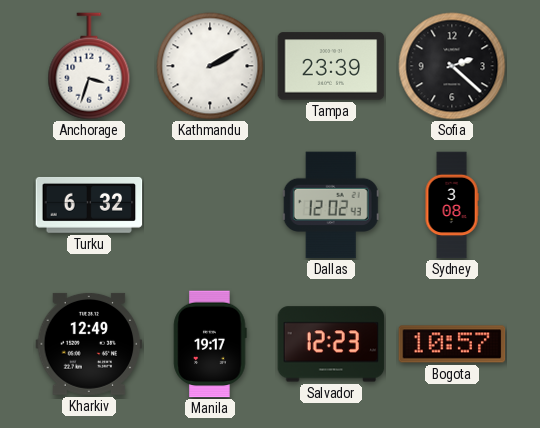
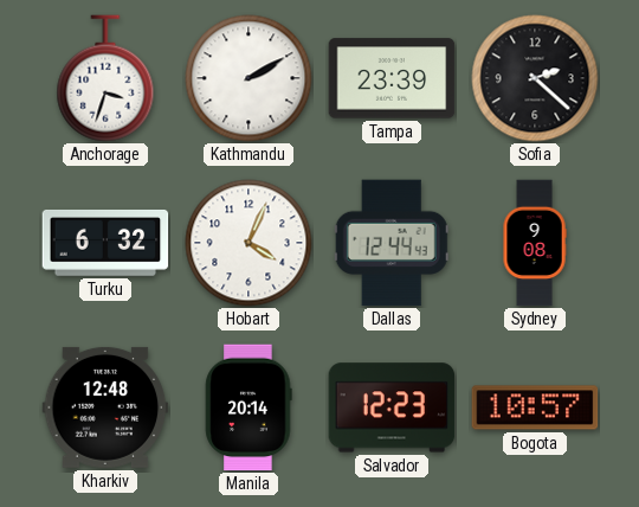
Hobart: none -> 4:04 (248, 243)
Dallas: 12:02 -> 12:44 (392, 243)
Sydney: 3:08 -> 9:08 (535, 243)
Kharkiv: 12:49 -> 12:48 (105, 407)
Manila: 19:17 -> 20:14 (248, 407)
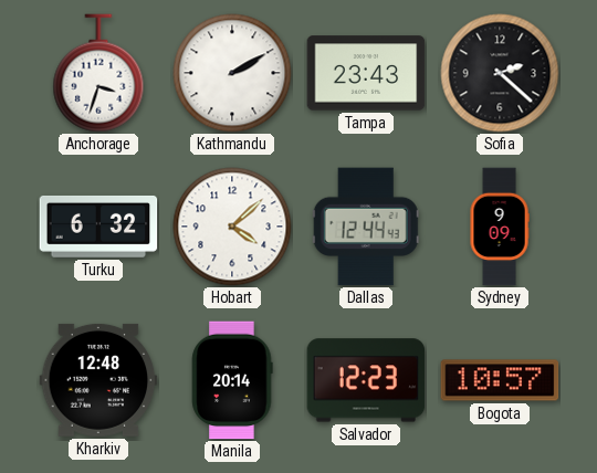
Tampa: 23:39 -> 23:43 (366, 73)
Hobart: 4:04 -> 4:08 (232, 227)
Sydney: 9:08 -> 9:09 (500, 227)
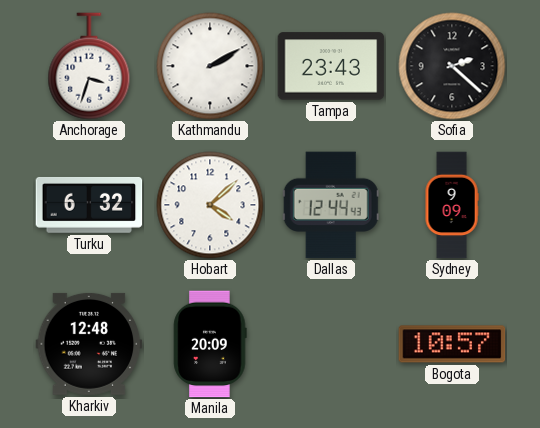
Manila: 20:14 -> 20:09 (210, 344)
Salvador: 12:23 -> none (366, 380)
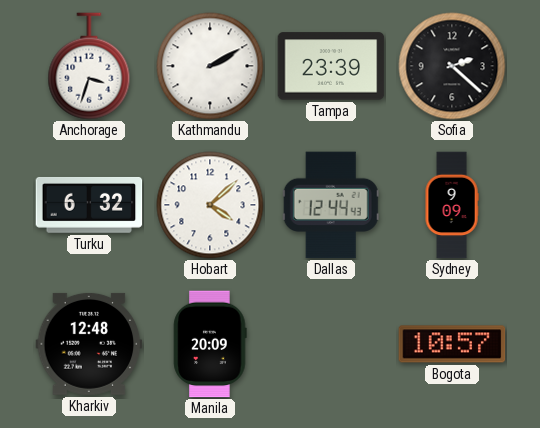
Tampa: 23:43 -> 23:39 (331, 66)
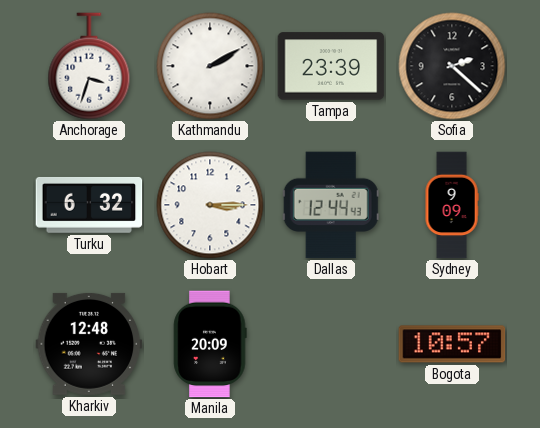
Hobart: 4:08 -> 3:15 (210, 205)
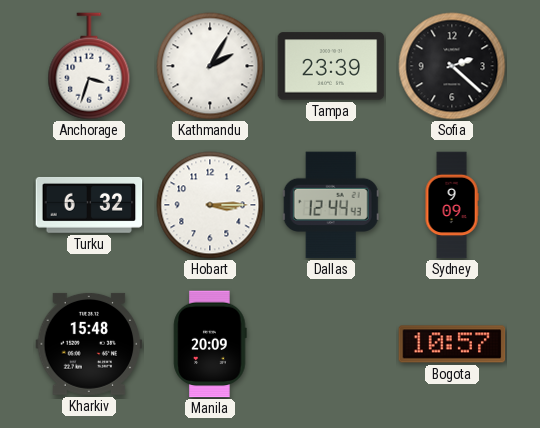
Kathmandu: 2:10 -> 2:05 (210, 66)
Kharkiv: 12:48 -> 15:48 (89, 344)
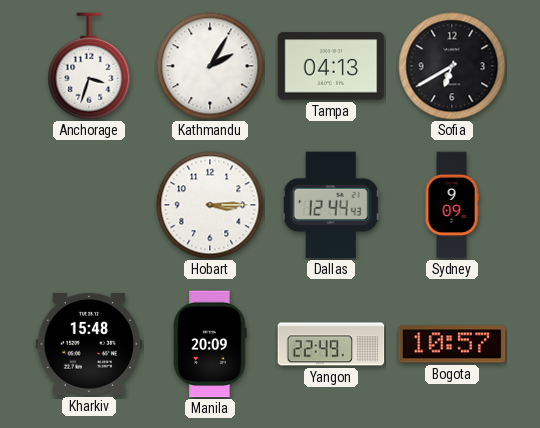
Tampa: 23:39 -> 04:13 (331, 66)
Sofia: 2:22 -> 6:40 (452, 66)
Turku: 6:32 -> none (89, 205)
Yangon: none -> 22:49 (331, 344)
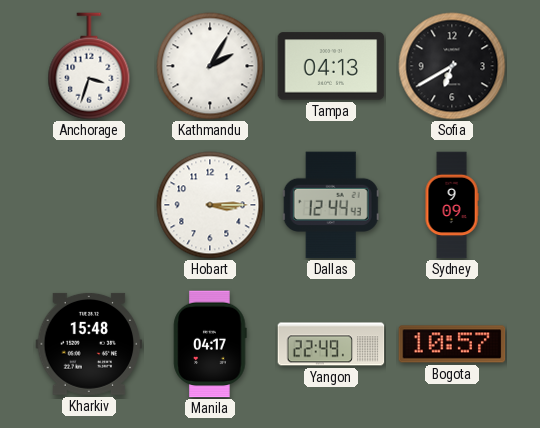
Manila: 20:09 -> 04:17 (210, 344)
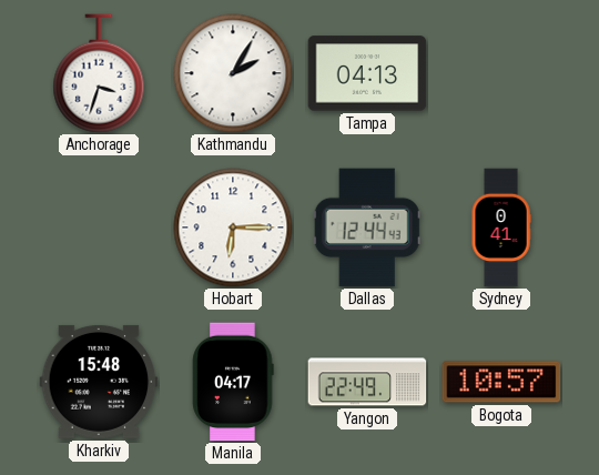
Sofia: 6:40 -> none (452, 66)
Hobart: 3:15 -> 6:15 (233, 228)
Sydney: 9:09 -> 0:41 (501, 228)
